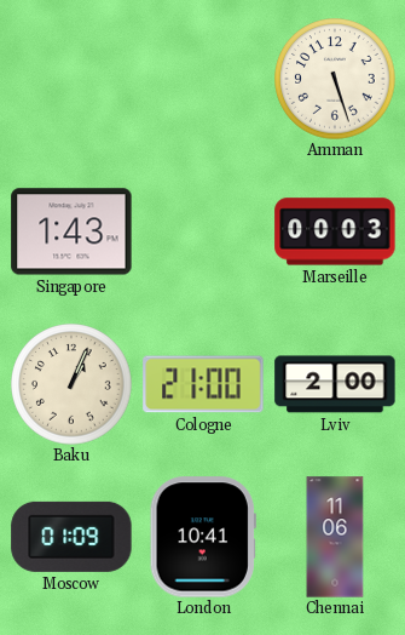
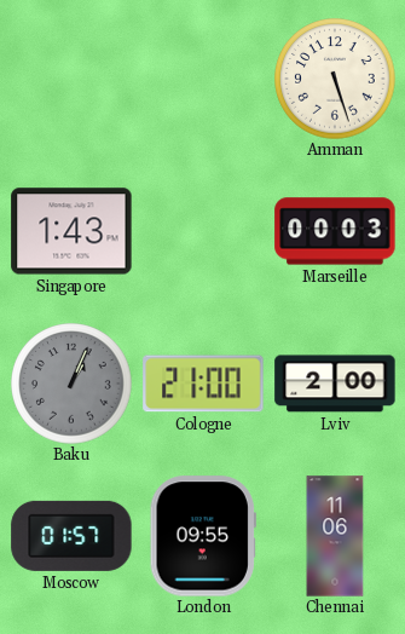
Baku dial: cream -> grey (71, 384)
Moscow: 01:09 -> 01:57 (71, 536)
London: 10:41 -> 09:55 (203, 536)
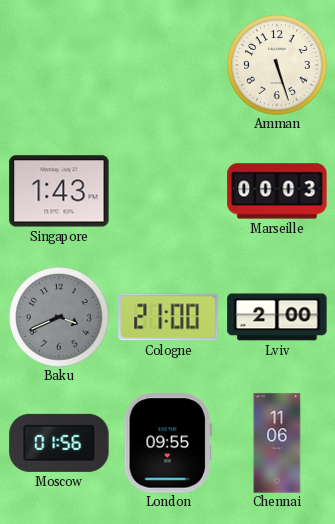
Baku: 1:04 -> 3:41 (59, 317)
Moscow: 01:57 -> 01:56 (59, 443)
